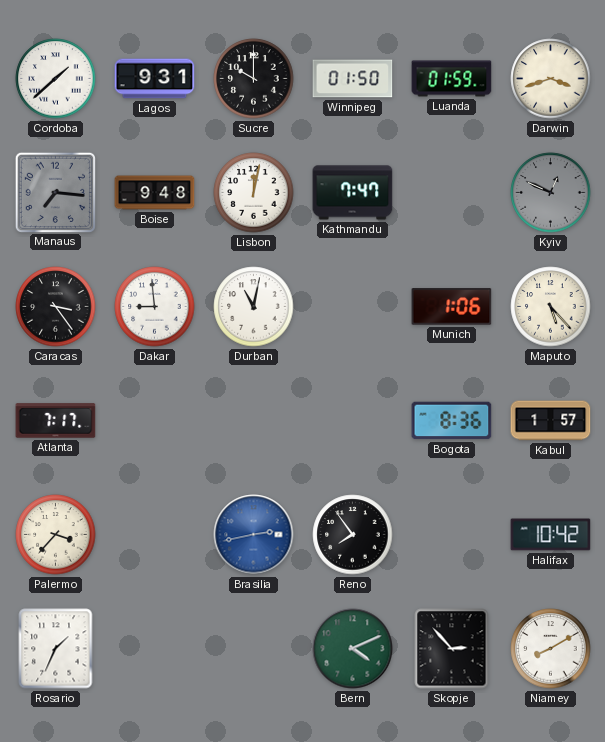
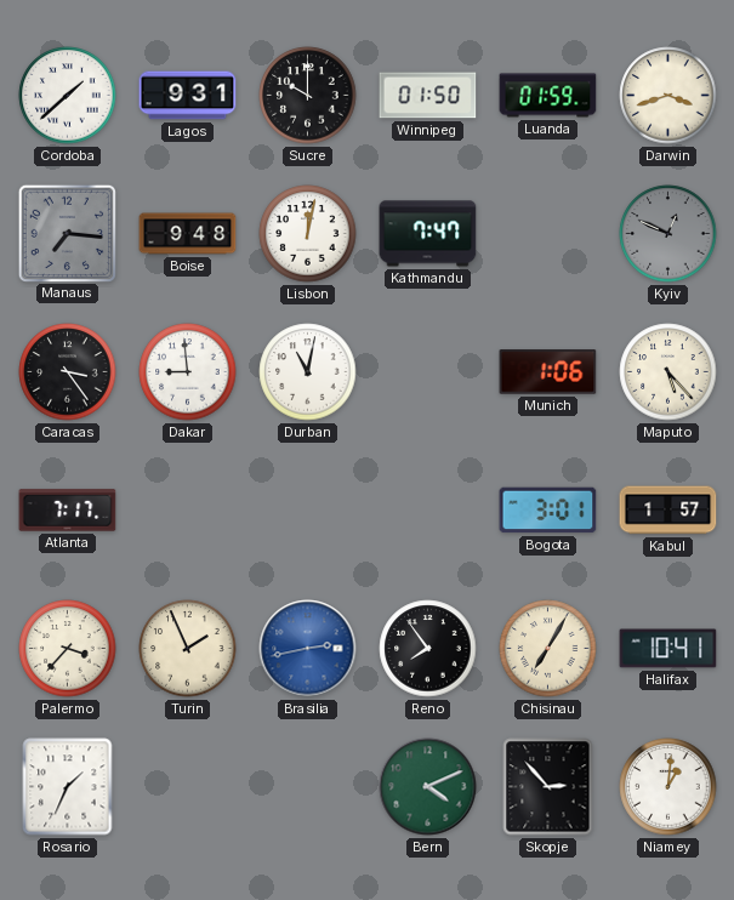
Bogota: 8:36 -> 3:01 (548, 511)
Turin: none -> 1:56 (188, 649)
Chisinau: none -> 7:05 (548, 649)
Halifax: 10:42 -> 10:41 (668, 649)
Niamey: 8:10 -> 1:01 (668, 787)
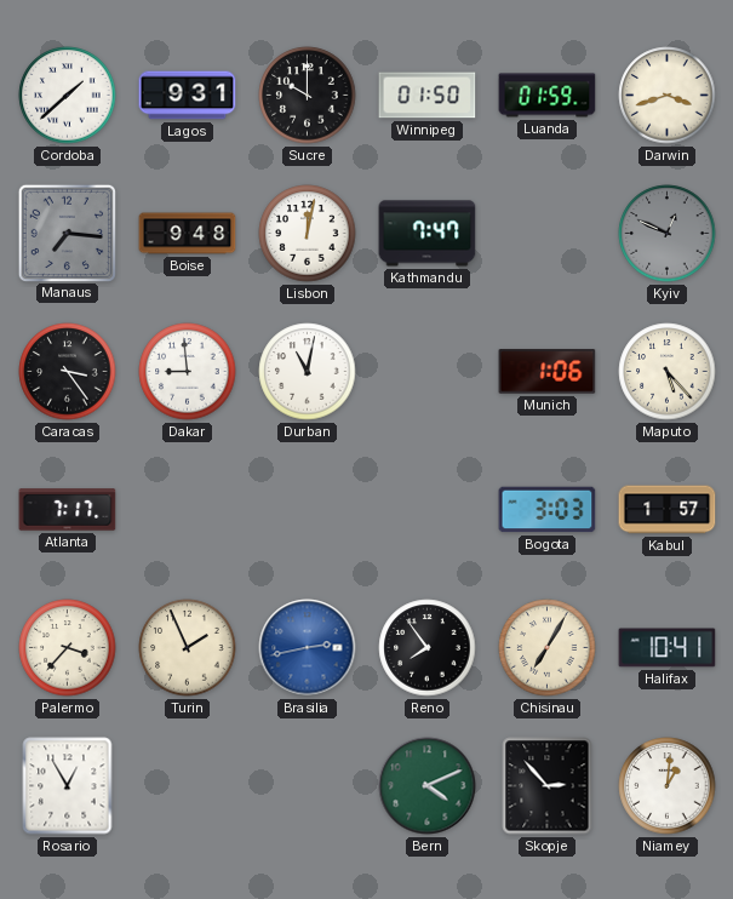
Bogota: 3:01 -> 3:03 (548, 510)
Rosario: 1:34 -> 12:55 (68, 786)
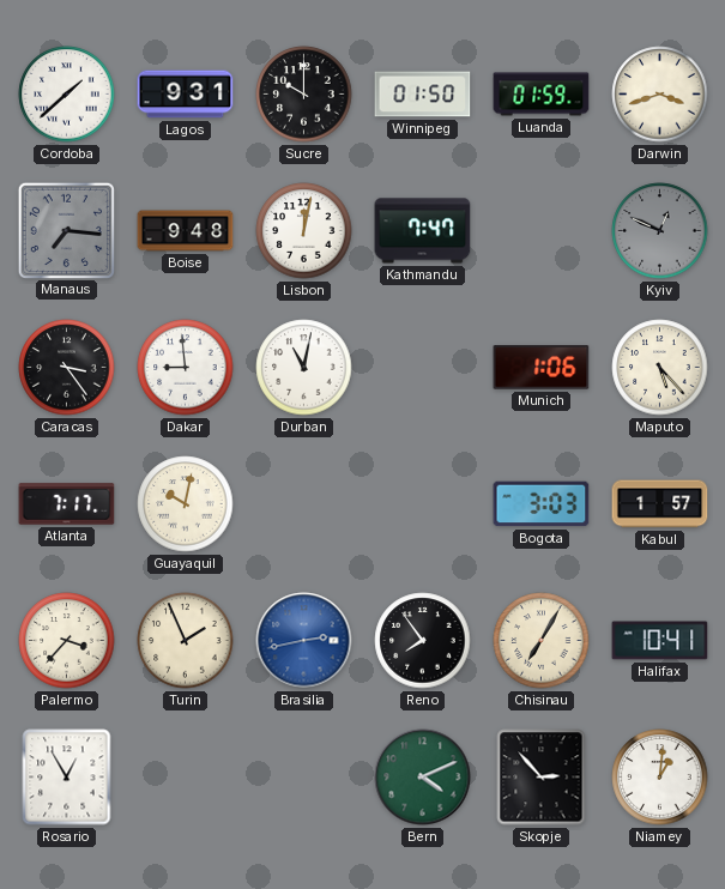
Guayaquil: none -> 10:02 (186, 504)
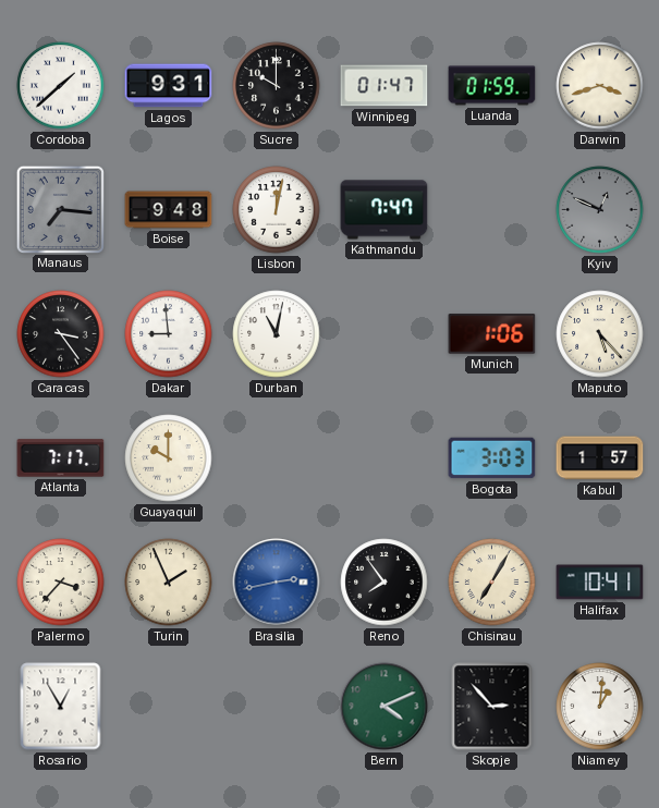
Winnipeg: 01:50 -> 01:47 (385, 86)
Guayaquil: 10:02 -> 10:00 (169, 458)
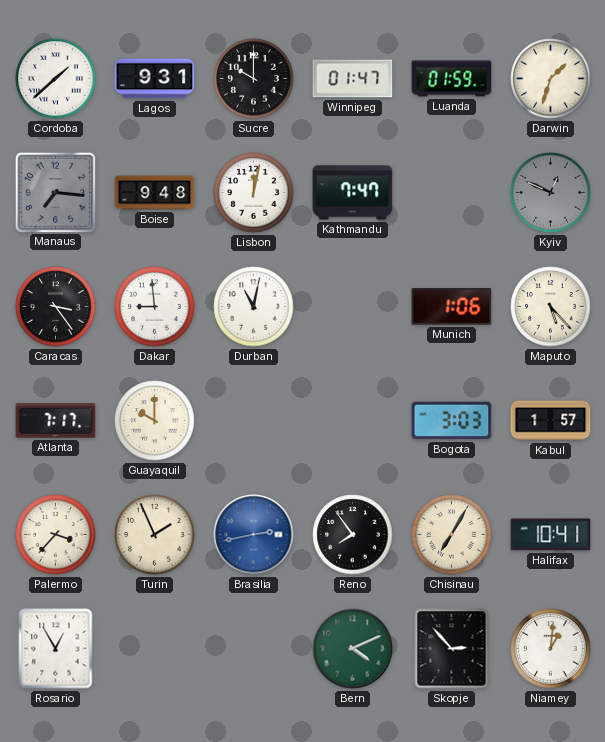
Darwin: 3:42 -> 1:33 (551, 79)
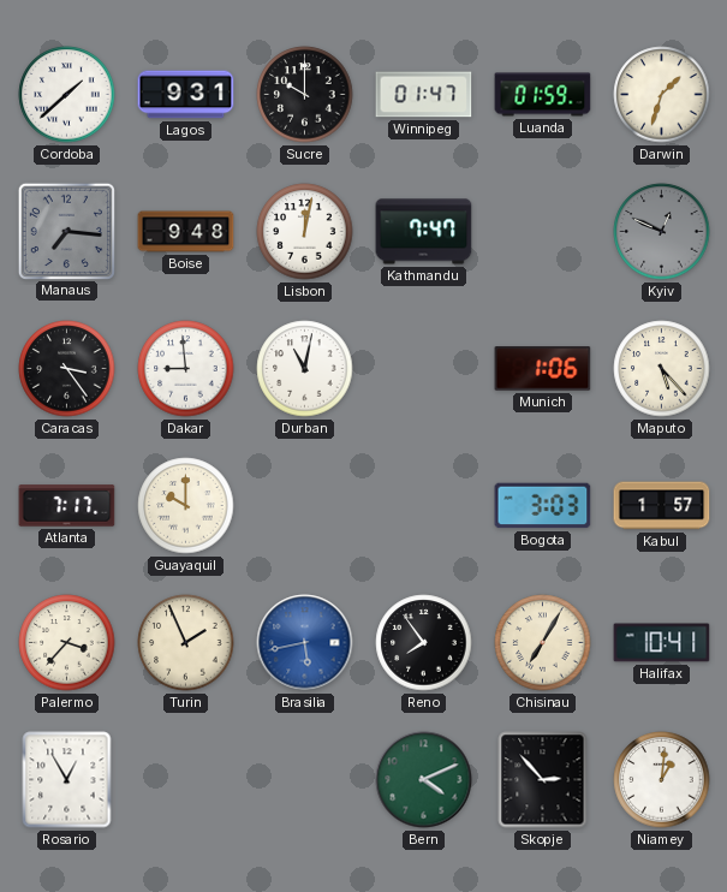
Brasilia: 2:43 -> 5:43 (305, 643)
